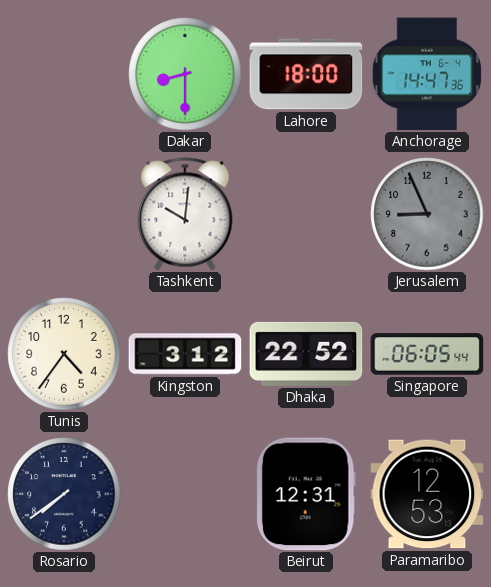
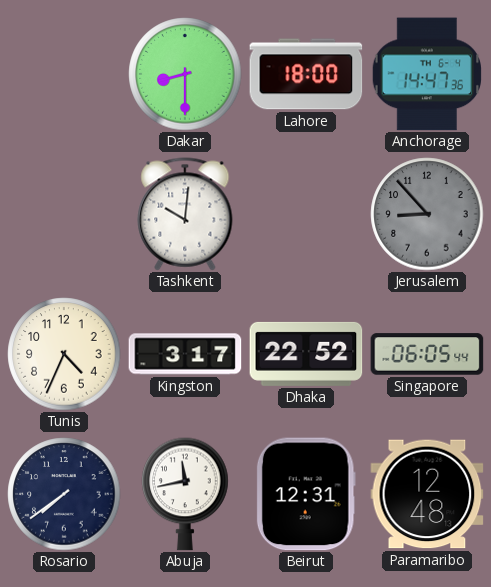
Jerusalem: 8:56 -> 8:53 (427, 214)
Tunis: 4:36 -> 4:34 (64, 354)
Kingston: 3:12 -> 3:17 (185, 354)
Abuja: none -> 11:43 (185, 494)
Paramaribo: 12:53 -> 12:48 (427, 494)
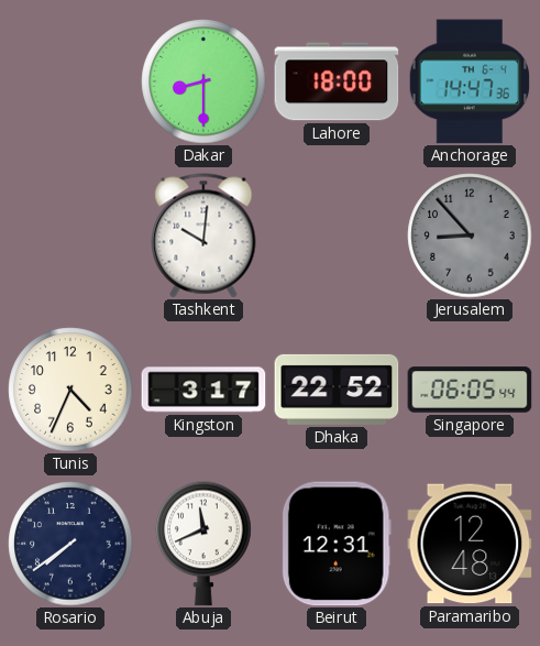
Abuja: 11:43 -> 11:41 (203, 544)
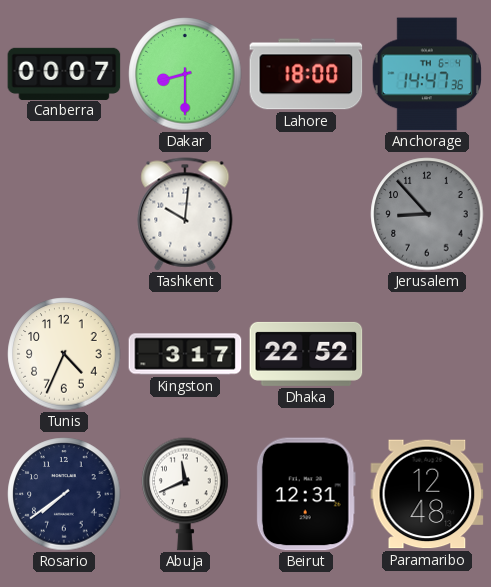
Canberra: none -> 00:07 (64, 73)
Singapore: 06:05 -> none (470, 390)
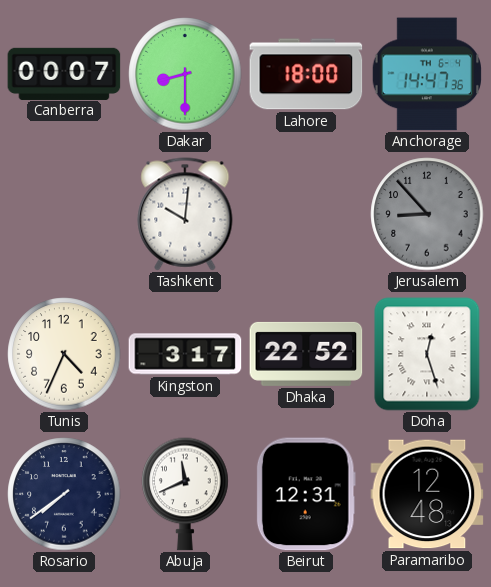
Doha: none -> 12:27 (427, 354)
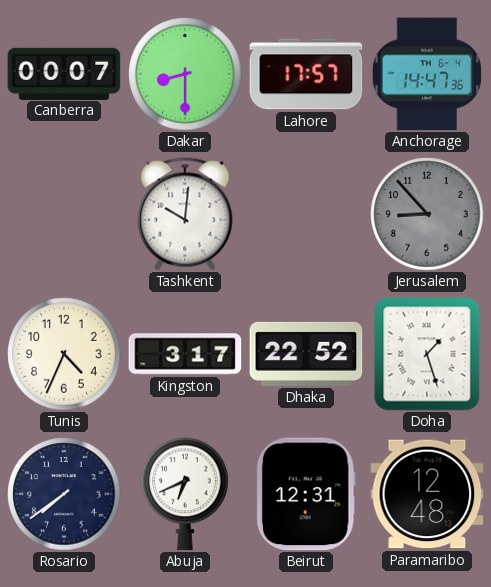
Lahore: 18:00 -> 17:57 (306, 74)
Doha: 12:27 -> 1:27 (427, 354)
Abuja: 11:41 -> 6:41 (185, 494)
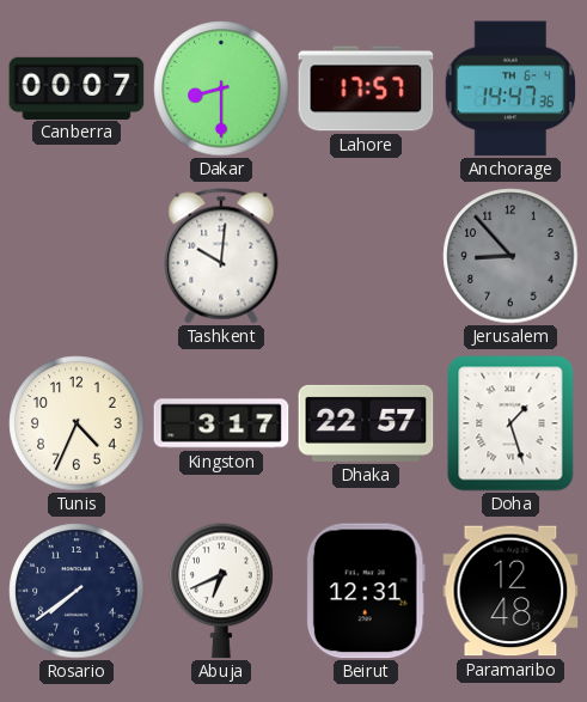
Dhaka: 22:52 -> 22:57 (366, 423)
